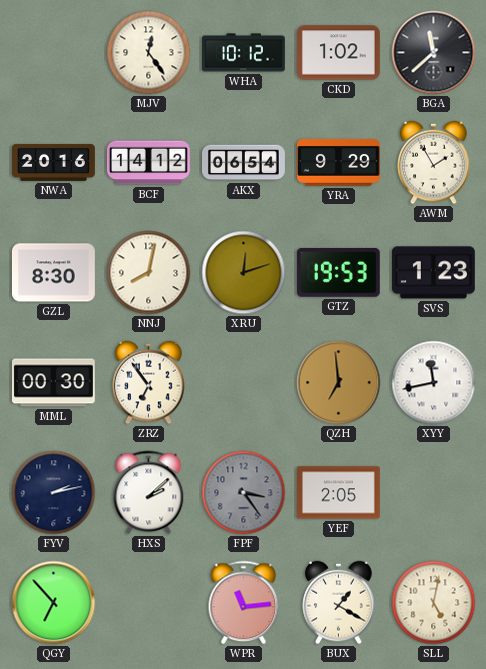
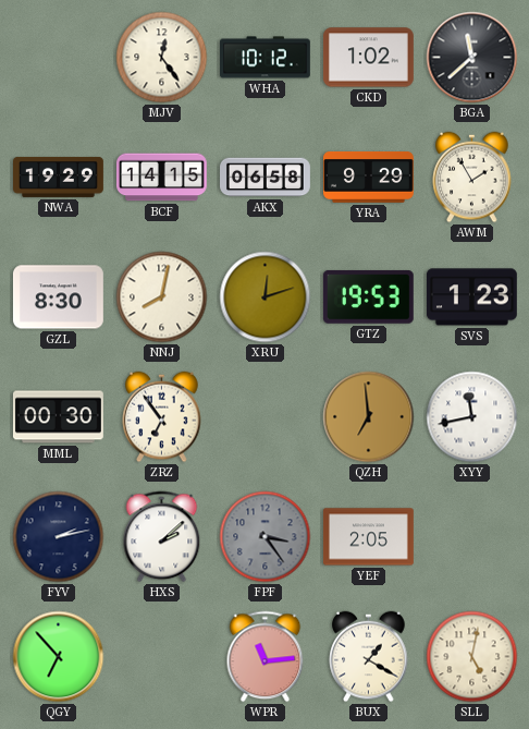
NWA: 20:16 -> 19:29 (59, 177)
BCF: 14:12 -> 14:15 (161, 178)
AKX: 06:54 -> 06:58 (266, 178)
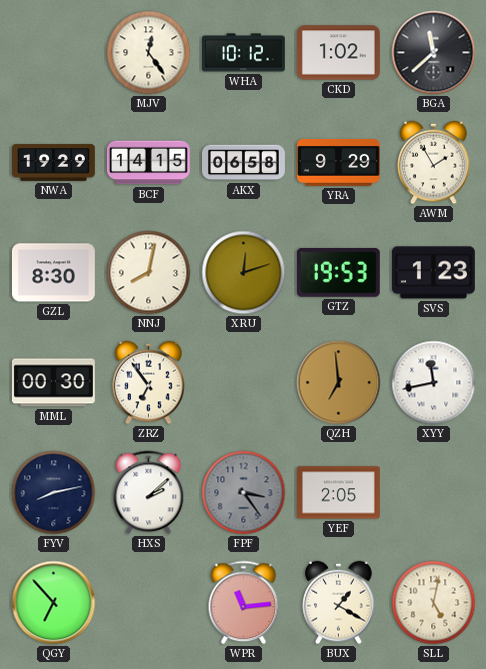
FYV: 2:13 -> 8:13 (54, 493)
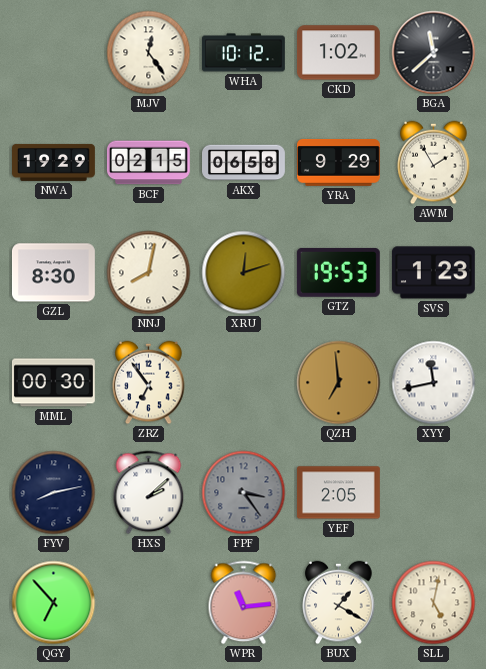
BCF: 14:15 -> 02:15 (148, 163)
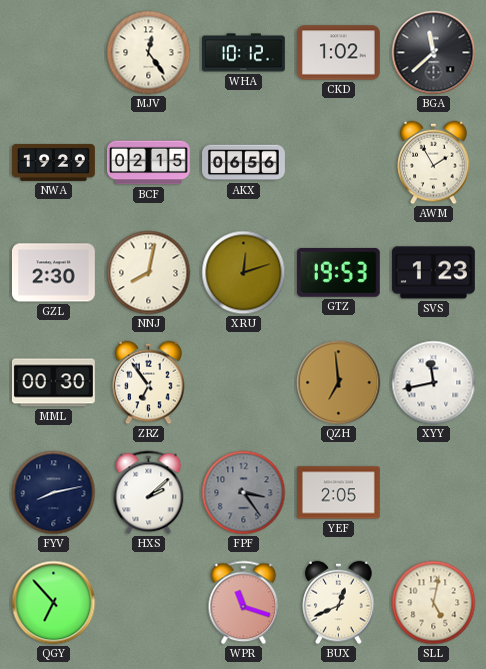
AKX: 06:58 -> 06:56 (244, 163)
YRA: 9:29 -> none (339, 163)
GZL: 8:30 -> 2:30 (53, 273)
WPR: 11:14 -> 11:18 (244, 603)
BUX: 1:20 -> 12:41 (339, 603)
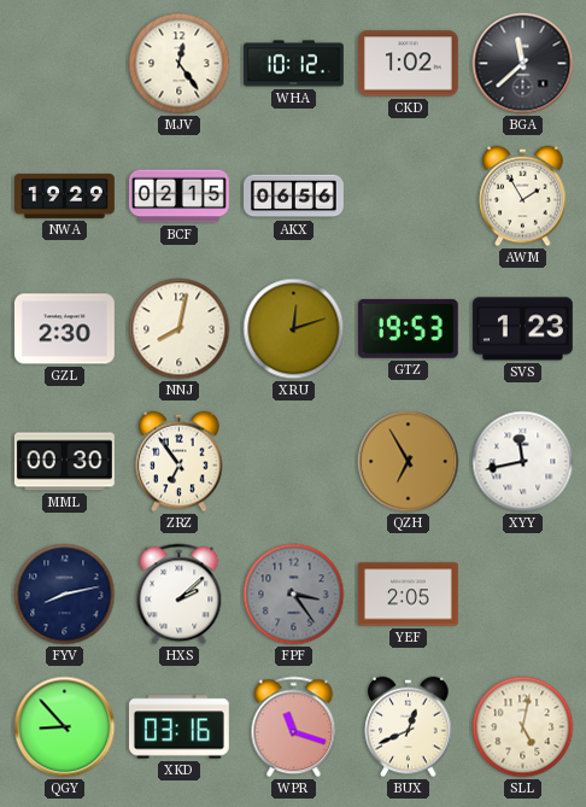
QZH: 6:59 -> 6:55 (409, 462)
QGY: 6:53 -> 8:53 (65, 727)
XKD: none -> 03:16 (178, 727)
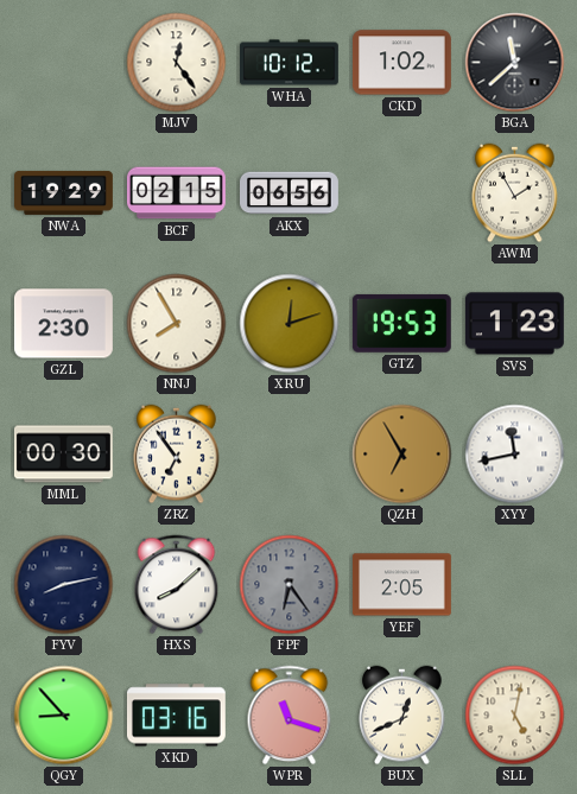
NNJ: 8:02 -> 7:55 (177, 324)
HXS: 2:08 -> 8:08 (177, 585)
FPF: 3:24 -> 6:24 (290, 585)
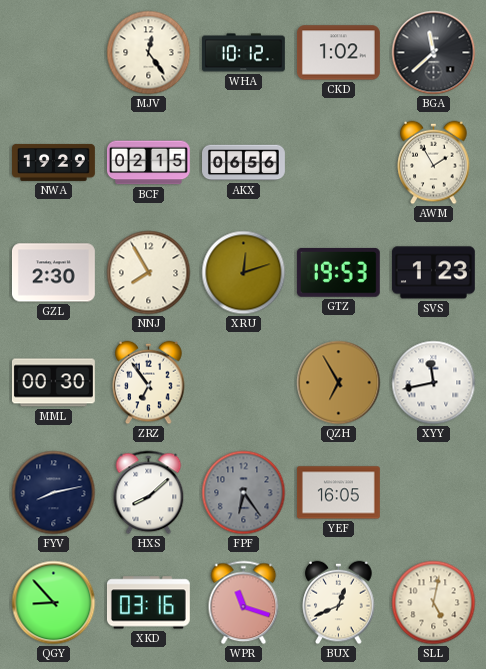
YEF: 2:05 -> 16:05 (338, 493)
